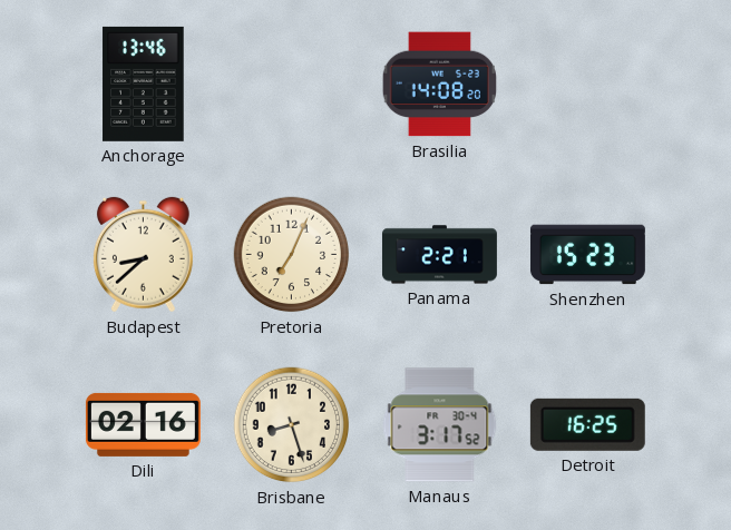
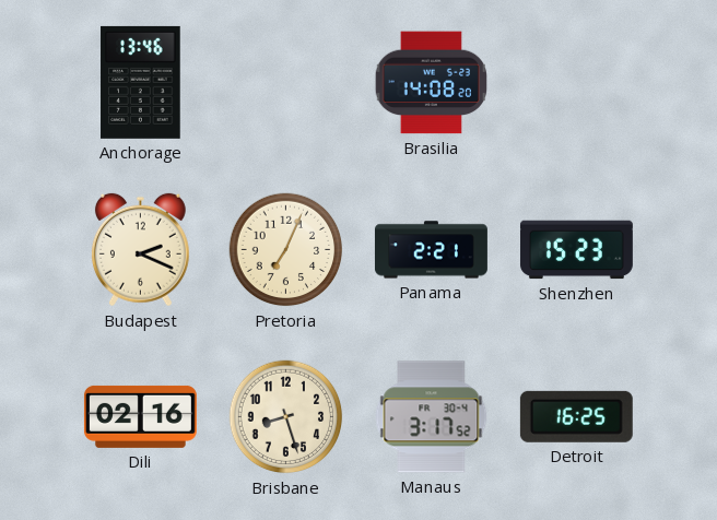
Budapest: 8:38 -> 2:19 (140, 250)
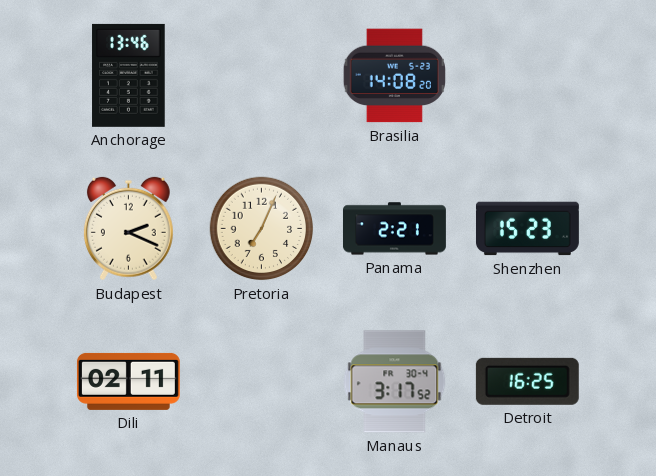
Dili: 02:16 -> 02:11 (128, 381)
Brisbane: 8:27 -> none (286, 417)
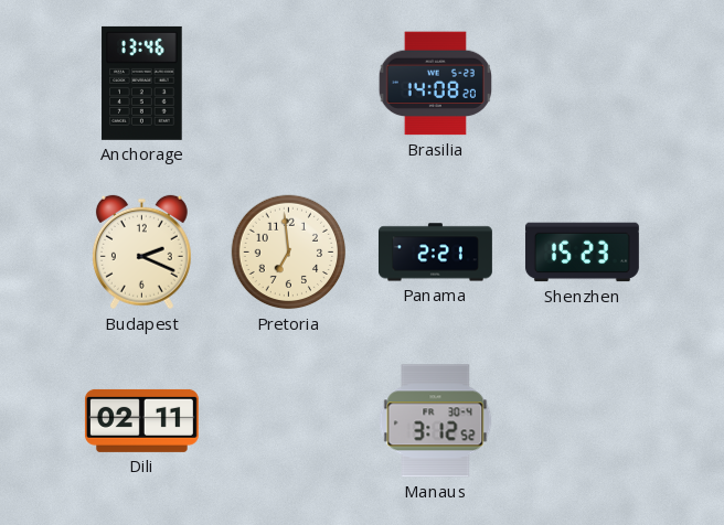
Pretoria: 7:04 -> 6:59 (289, 253)
Manaus: 3:17 -> 3:12 (436, 421)
Detroit: 16:25 -> none (527, 381)
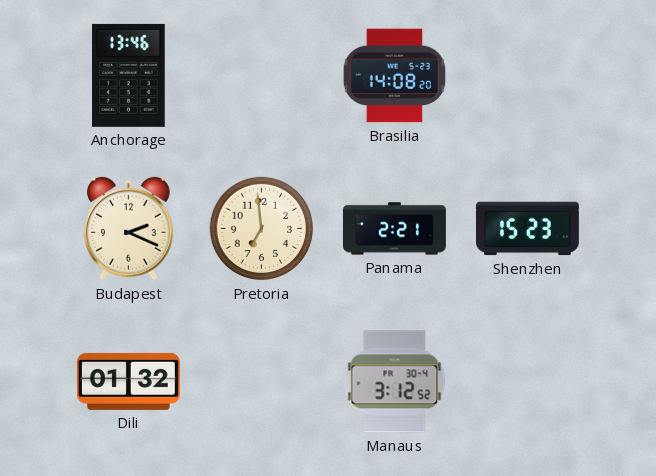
Dili: 02:11 -> 01:32 (128, 381)
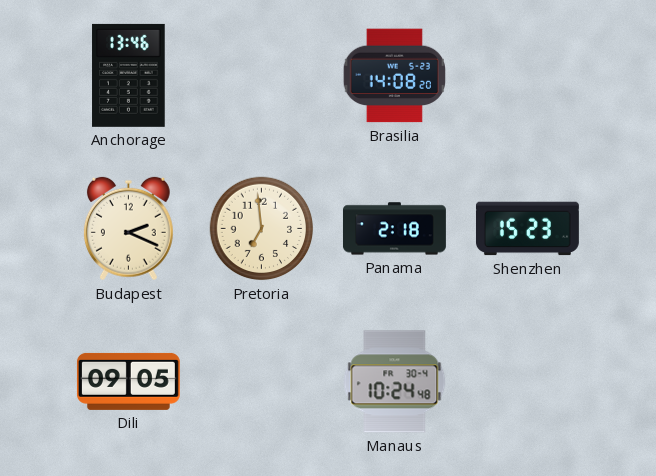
Panama: 2:21 -> 2:18 (394, 229)
Dili: 01:32 -> 09:05 (128, 381)
Manaus: 3:12 -> 10:24 (395, 382)
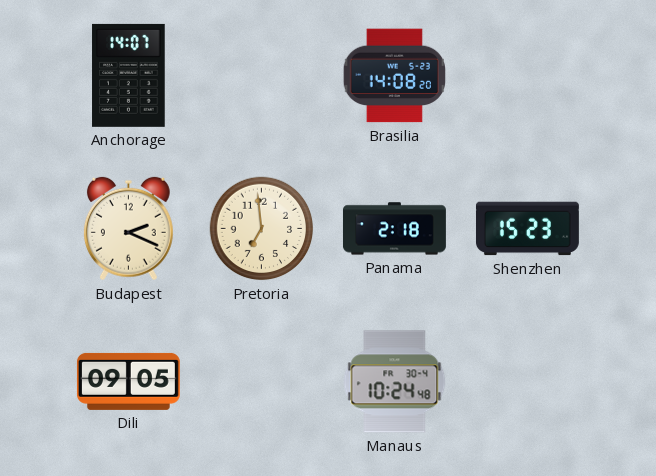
Anchorage: 13:46 -> 14:07 (129, 75)
